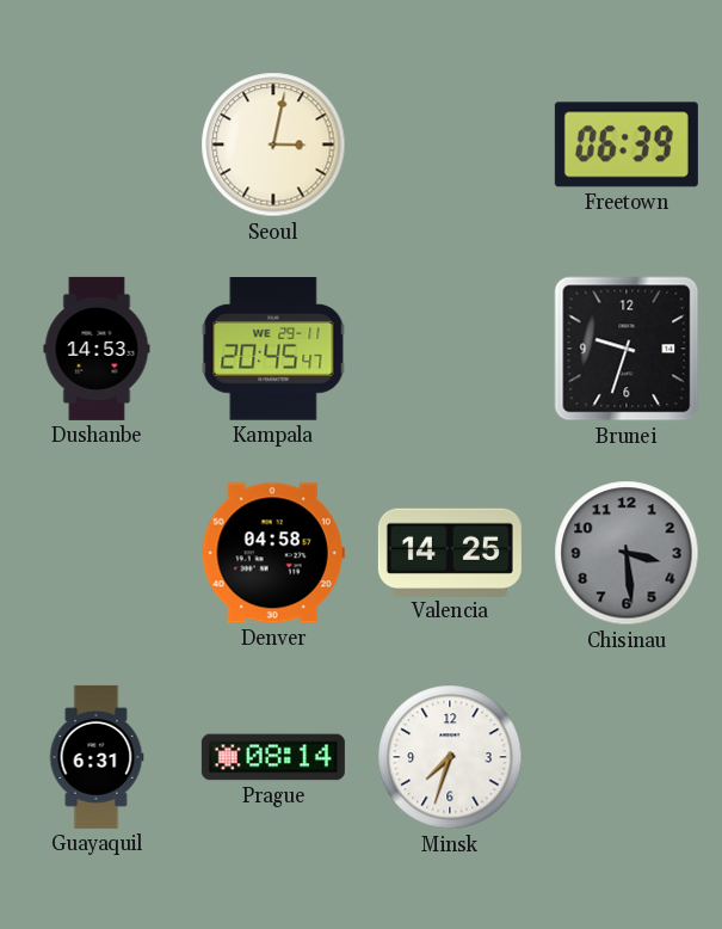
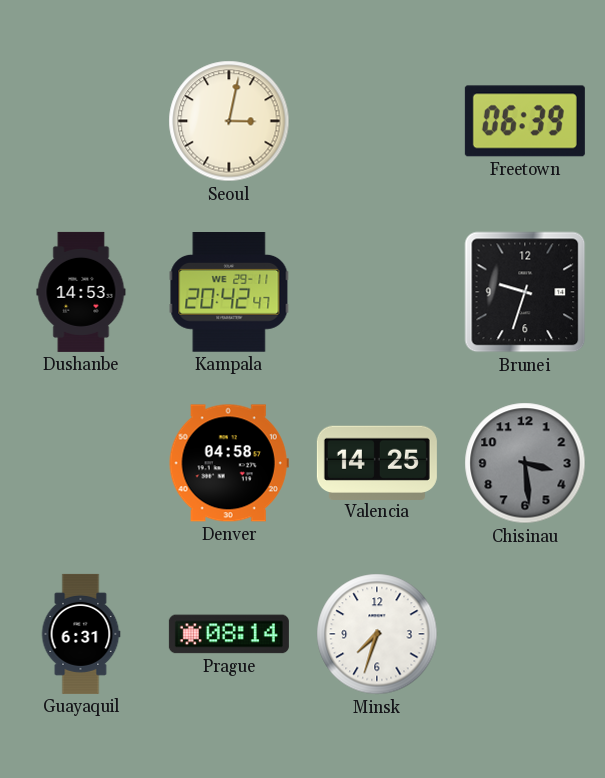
Kampala: 20:45 -> 20:42 (229, 293)
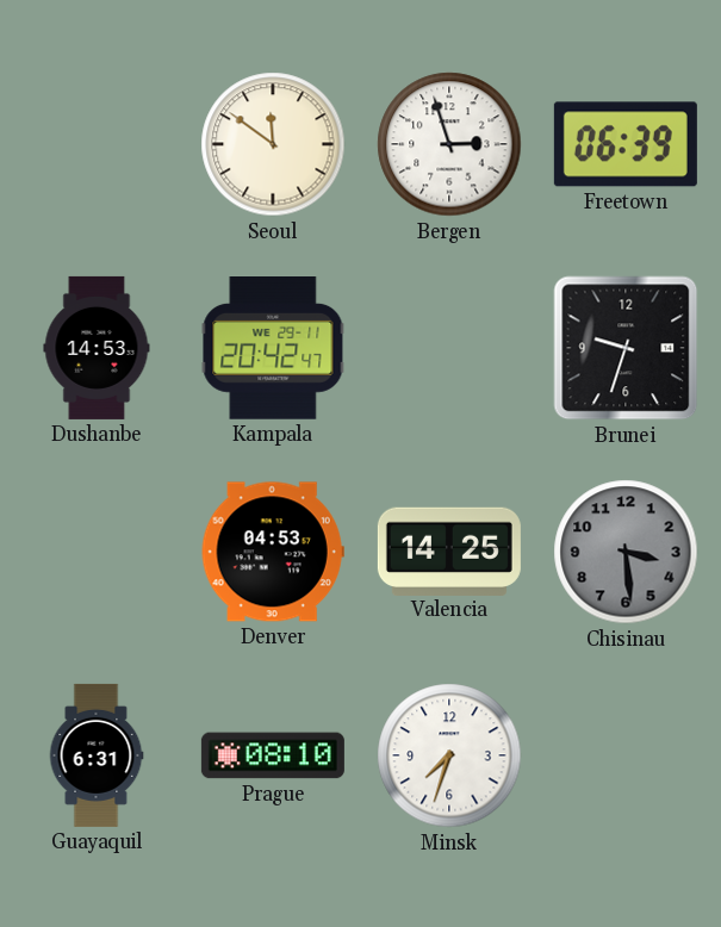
Seoul: 3:02 -> 11:51 (273, 144)
Bergen: none -> 2:57 (449, 144)
Denver: 04:58 -> 04:53 (273, 552)
Prague: 08:14 -> 08:10 (273, 755)
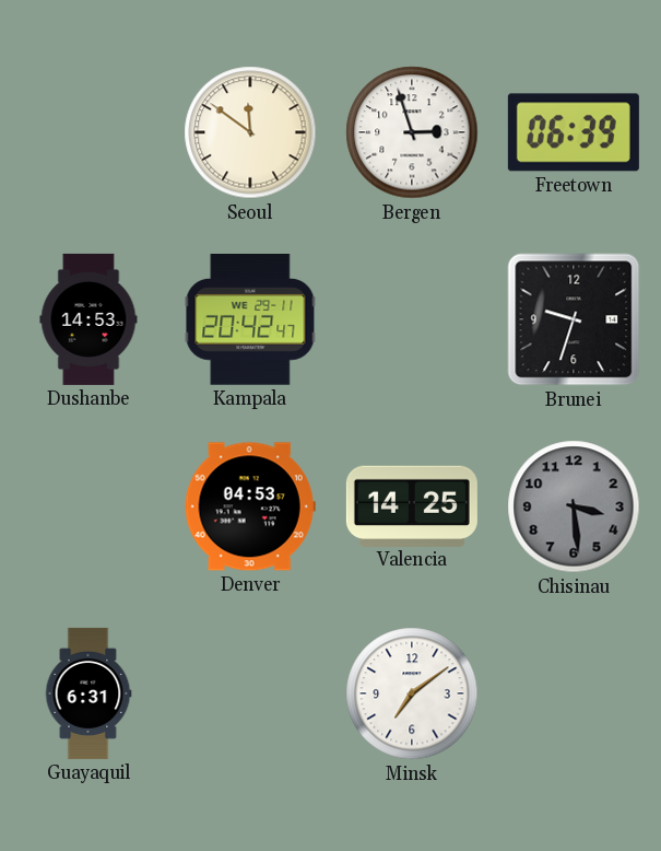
Prague: 08:10 -> none (273, 755)
Minsk: 7:33 -> 7:09 (412, 693)
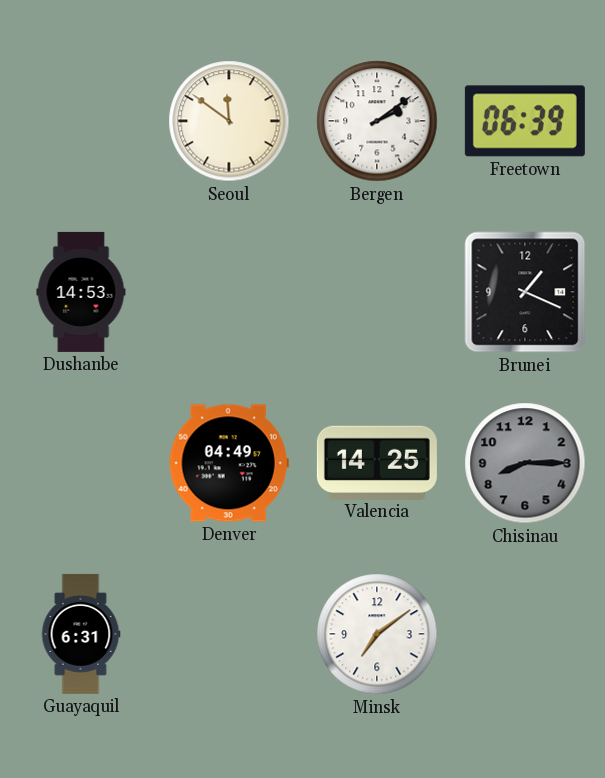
Bergen: 2:57 -> 2:09 (377, 121)
Kampala: 20:42 -> none (250, 320)
Brunei: 9:33 -> 1:19 (525, 292)
Denver: 04:53 -> 04:49 (229, 463)
Chisinau: 3:29 -> 8:15 (525, 463)
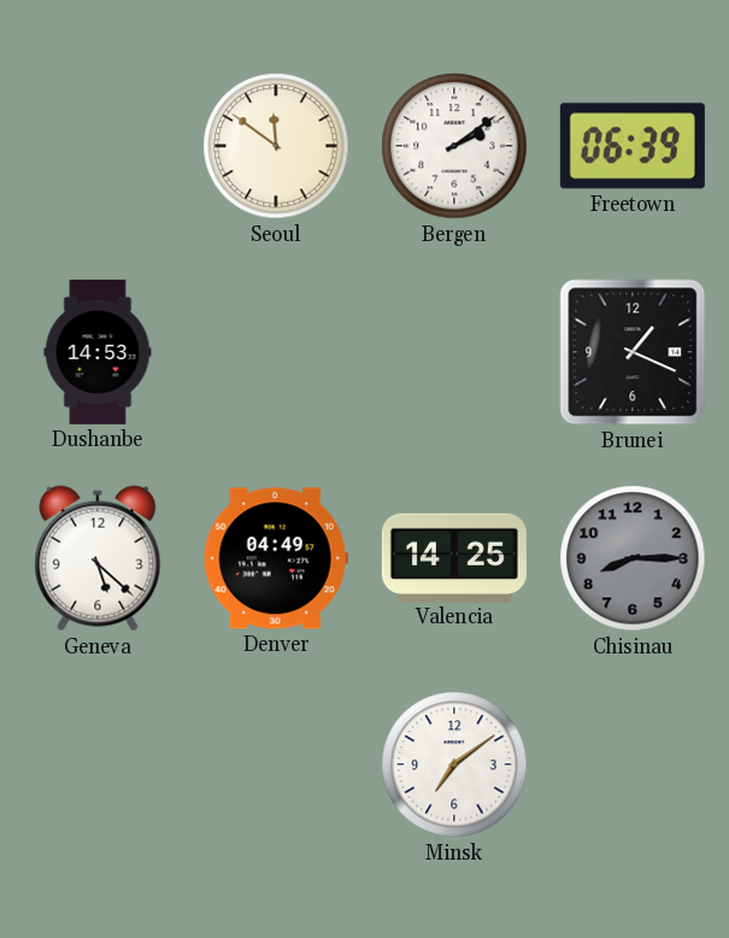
Geneva: none -> 5:22 (98, 558)
Guayaquil: 6:31 -> none (81, 634)
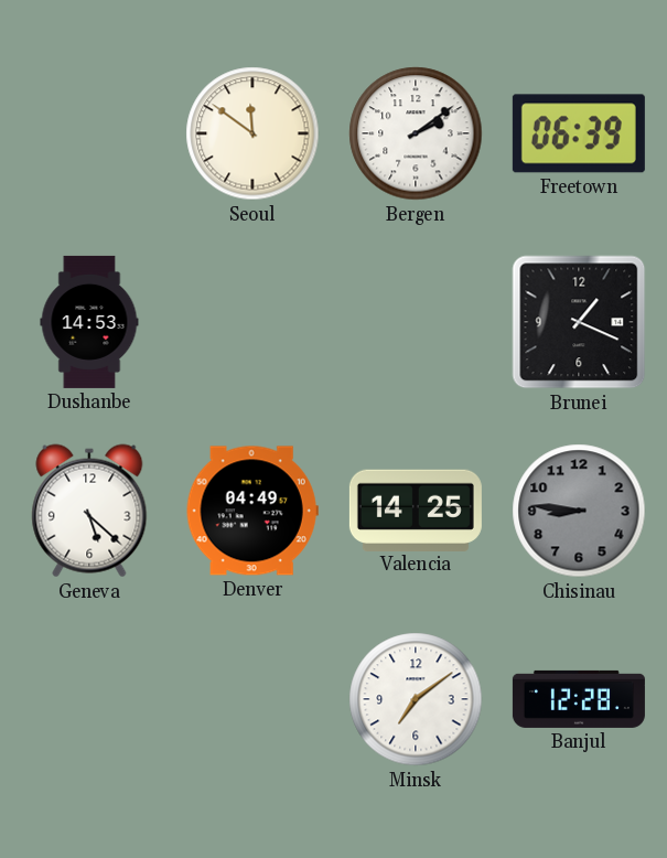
Chisinau: 8:15 -> 8:46 (579, 511)
Banjul: none -> 12:28 (579, 699)
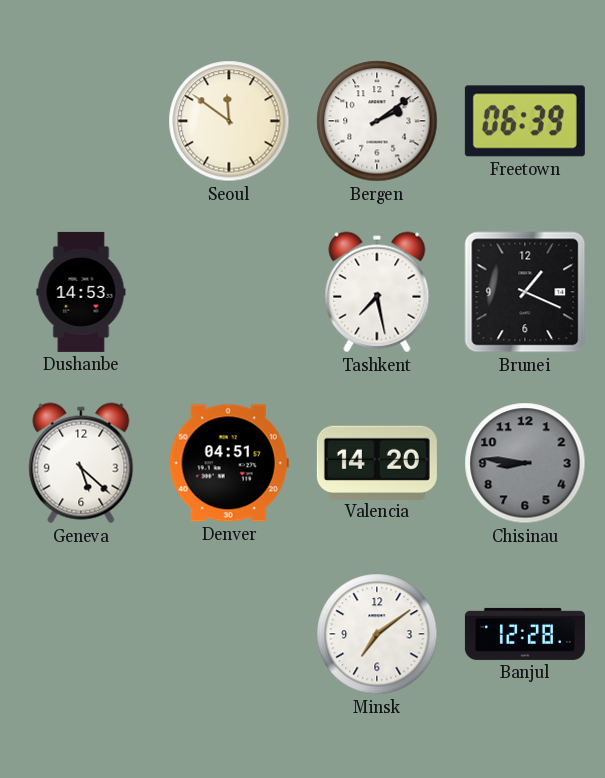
Tashkent: none -> 7:28 (377, 292)
Denver: 04:49 -> 04:51 (229, 463)
Valencia: 14:25 -> 14:20 (377, 462)
